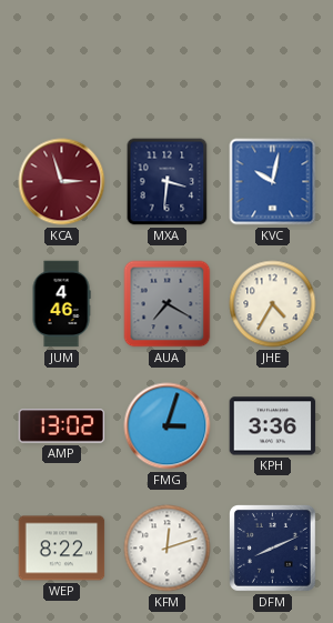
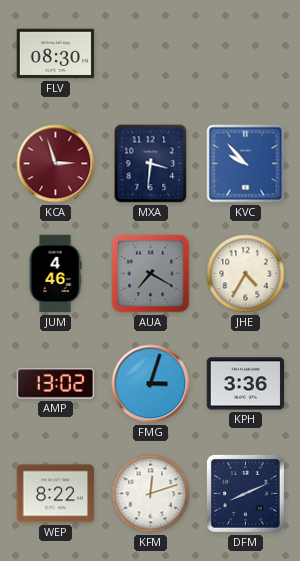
FLV: none -> 08:30 (56, 54)
KVC: 10:02 -> 9:53 (246, 164)
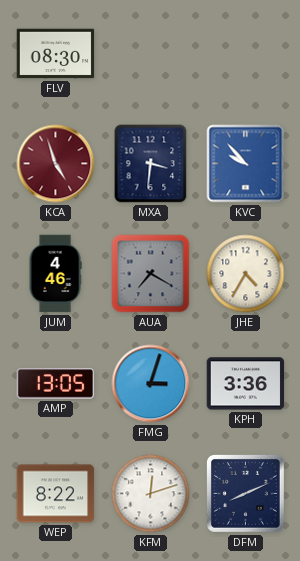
KCA: 2:57 -> 4:57 (56, 164)
AMP: 13:02 -> 13:05 (56, 384)
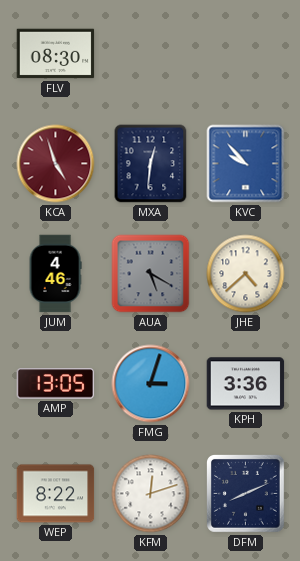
MXA: 3:31 -> 12:31 (151, 164)
AUA: 7:20 -> 5:20 (151, 274)
JHE: 4:35 -> 4:38 (246, 274)
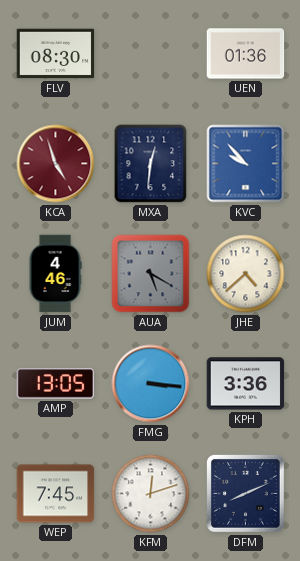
UEN: none -> 01:36 (246, 54)
FMG: 3:03 -> 3:16 (151, 384)
WEP: 8:22 -> 7:45 (56, 494)
